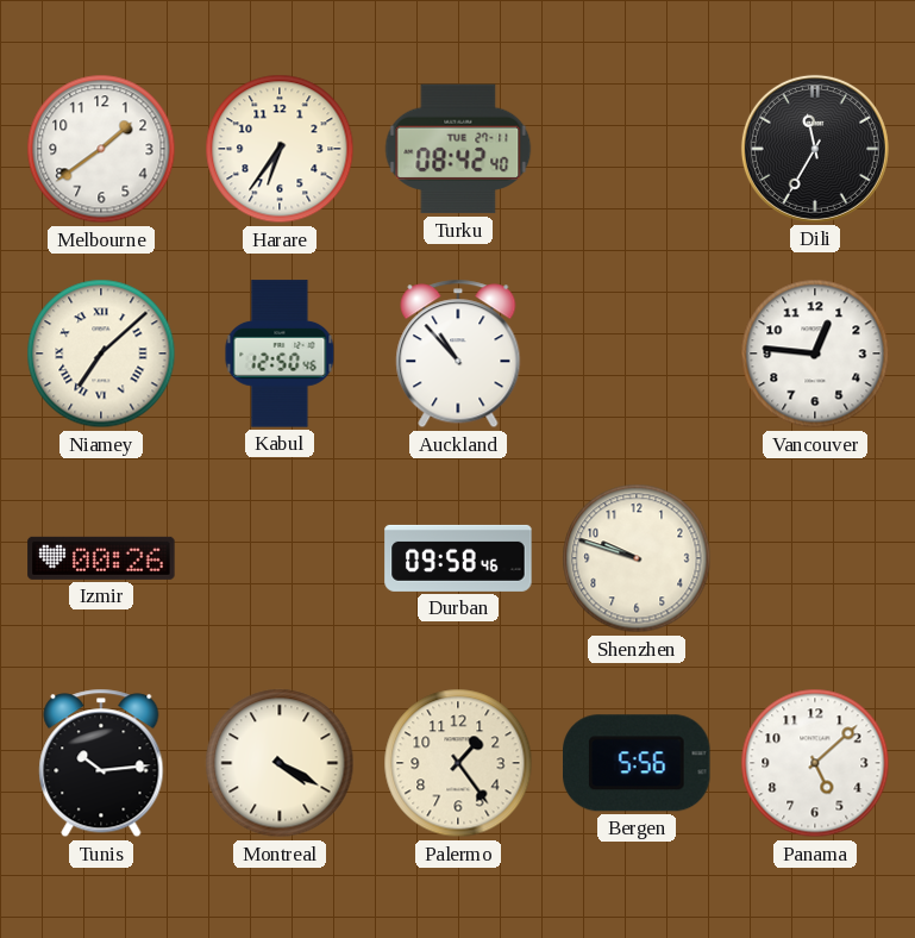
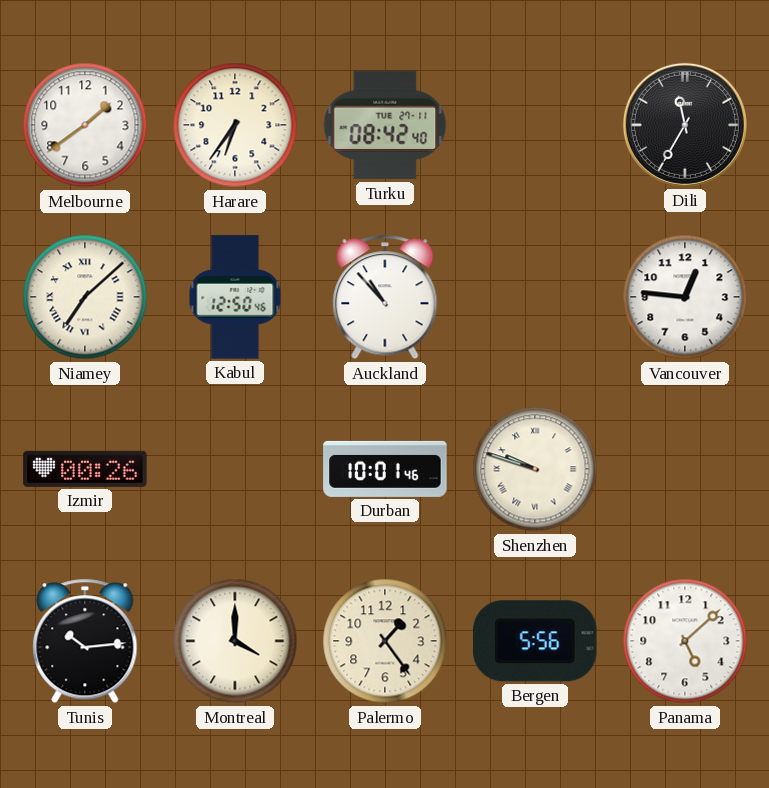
Durban: 09:58 -> 10:01 (385, 469)
Shenzhen numerals: Arabic -> Roman (535, 469)
Montreal: 4:20 -> 4:00 (235, 641)
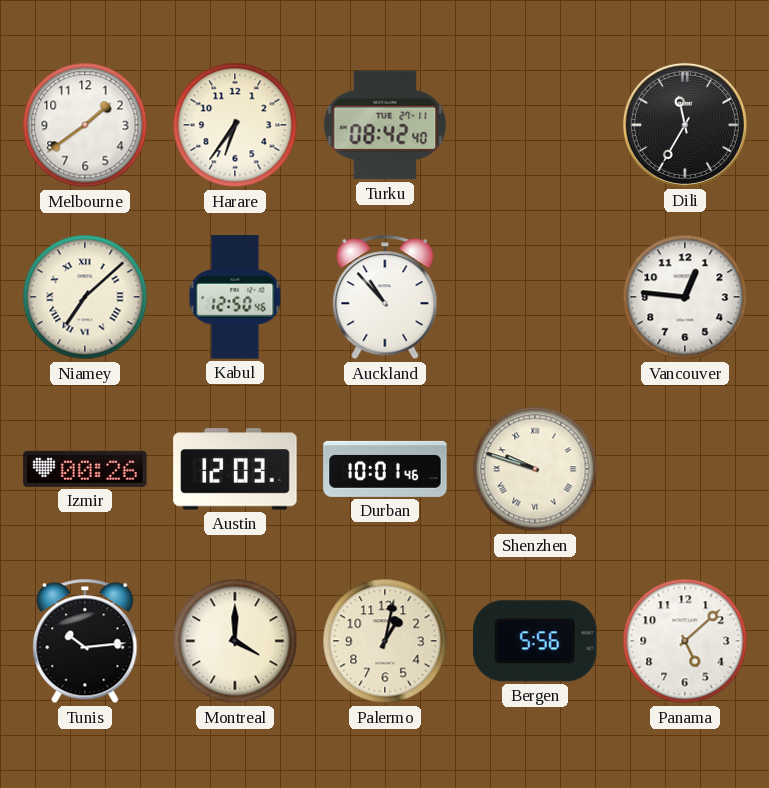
Austin: none -> 12:03 (235, 469)
Palermo: 1:24 -> 1:02 (385, 641)
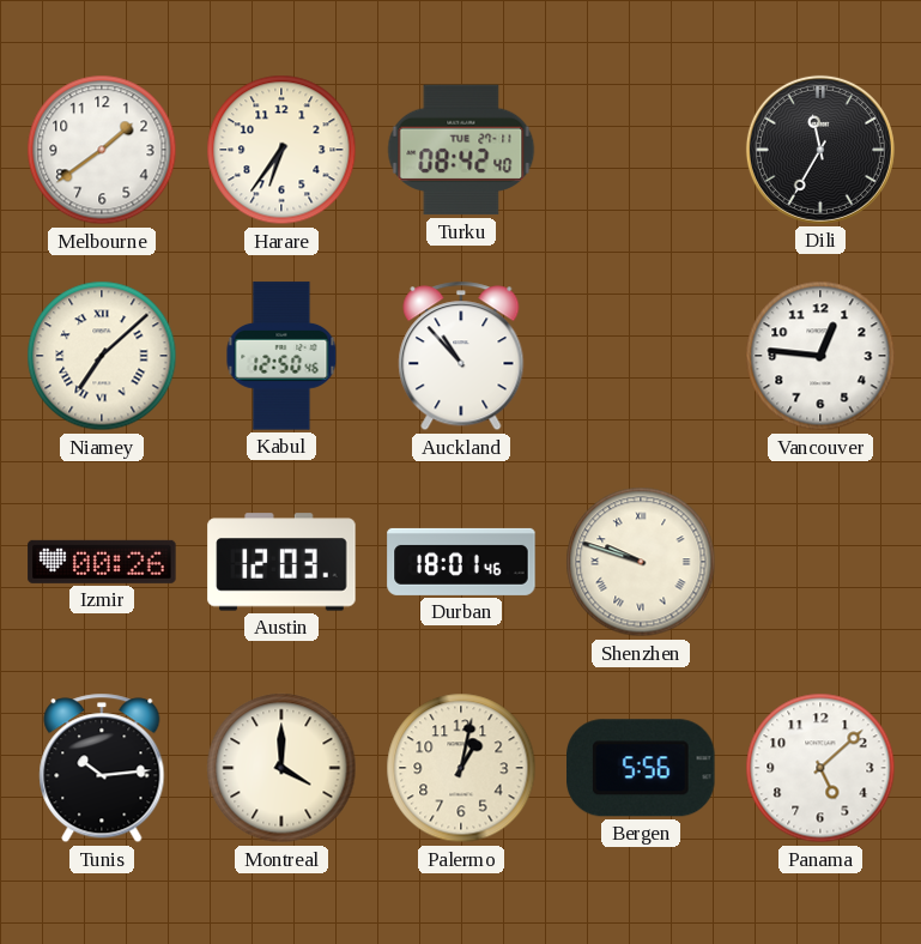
Durban: 10:01 -> 18:01 (461, 562)
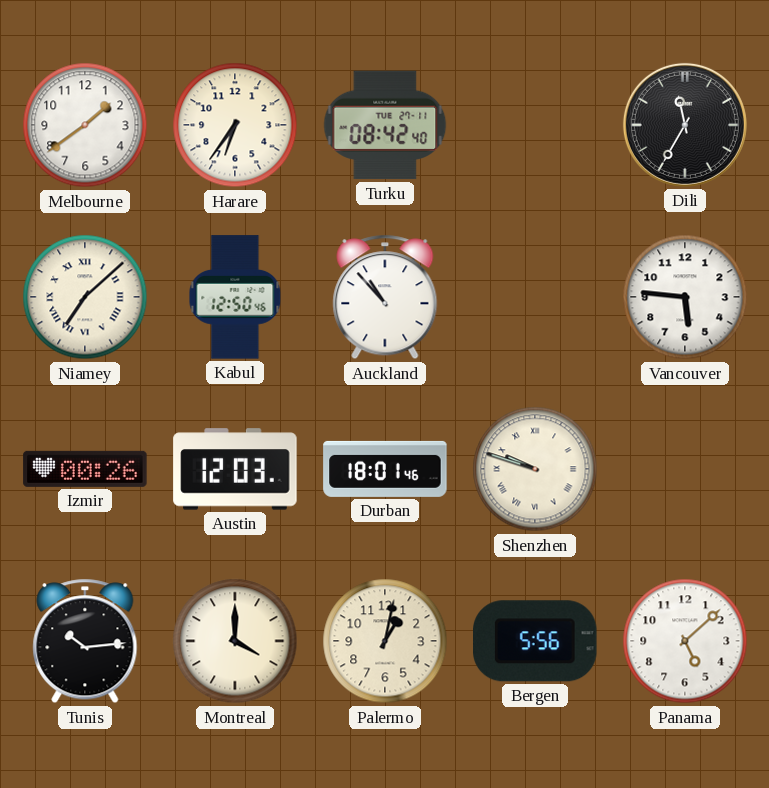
Vancouver: 12:46 -> 5:46 (685, 297)
